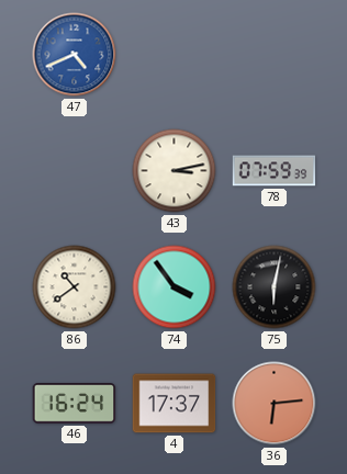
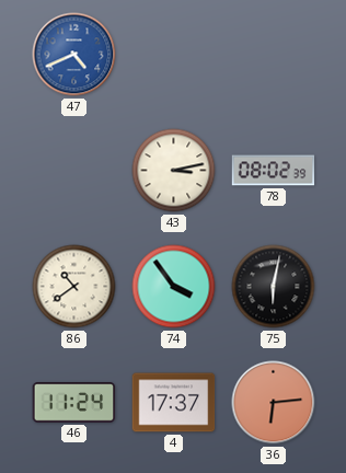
78: 07:59 -> 08:02 (274, 171)
46: 16:24 -> 11:24 (74, 403)
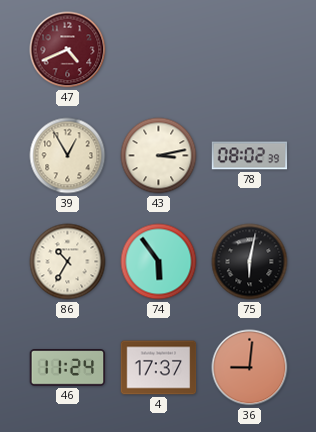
47 dial: blue -> burgundy (68, 50)
39: none -> 12:55 (68, 156)
86: 10:39 -> 10:35 (68, 262)
74: 3:54 -> 5:54 (159, 262)
36: 6:14 -> 9:01 (250, 368)
